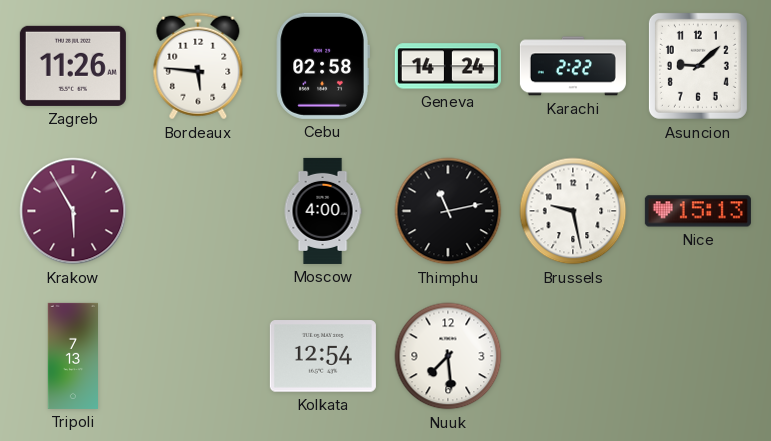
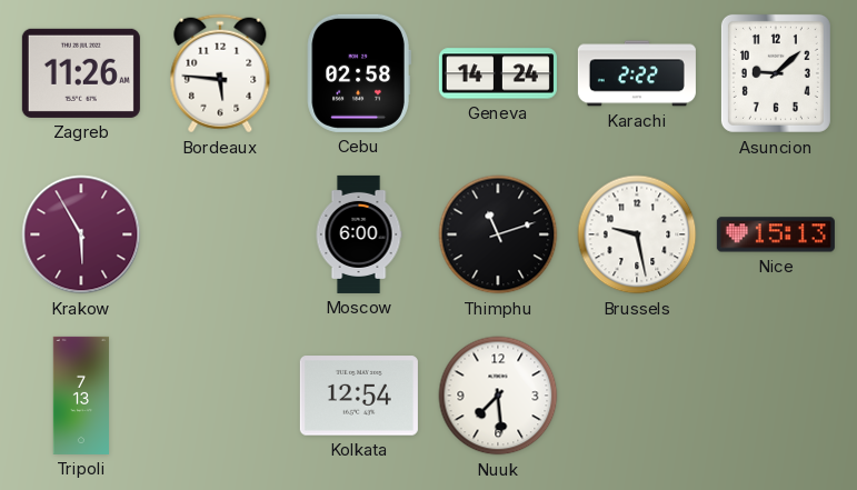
Moscow: 4:00 -> 6:00 (359, 234)
Thimphu: 11:13 -> 11:12 (498, 234)
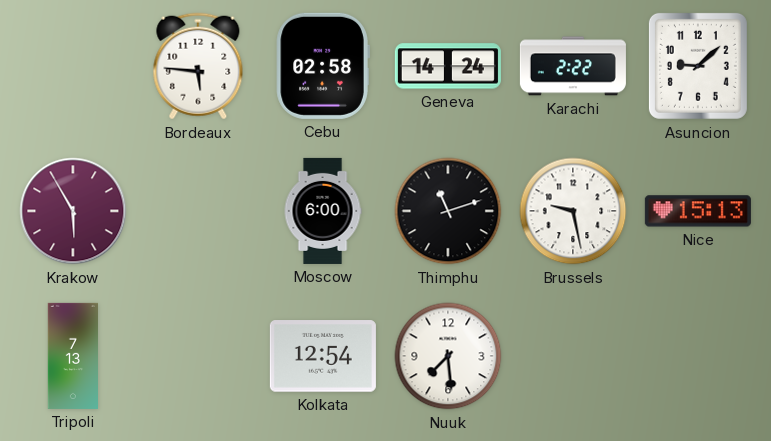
Zagreb: 11:26 -> none (81, 73)
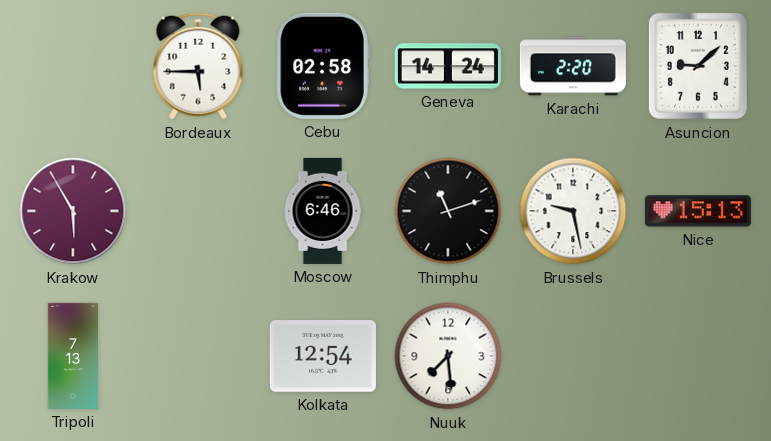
Bordeaux: 5:46 -> 5:45 (198, 66)
Karachi: 2:22 -> 2:20 (573, 66)
Moscow: 6:00 -> 6:46 (323, 211)
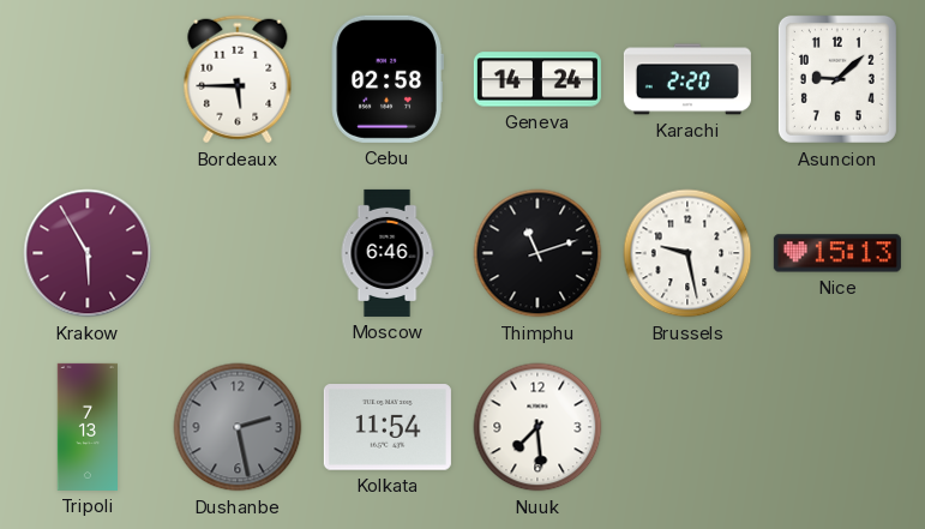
Dushanbe: none -> 2:28 (238, 427)
Kolkata: 12:54 -> 11:54 (388, 427)
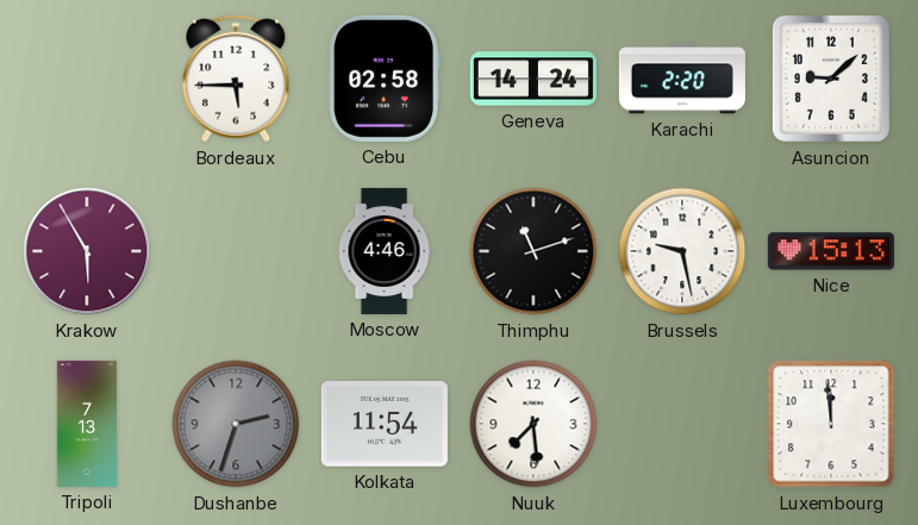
Moscow: 6:46 -> 4:46 (385, 251)
Dushanbe: 2:28 -> 2:33 (236, 424)
Luxembourg: none -> 11:59 (831, 424)
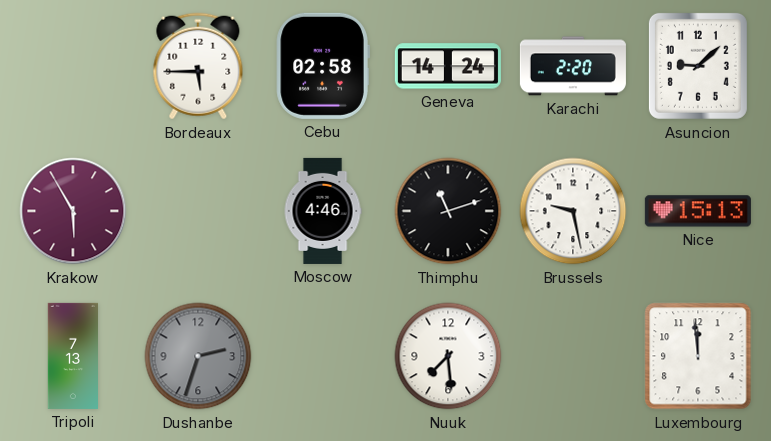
Kolkata: 11:54 -> none (385, 424)
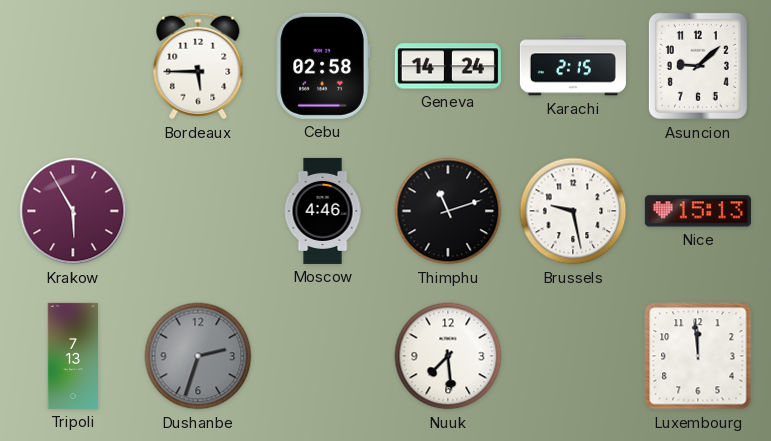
Karachi: 2:20 -> 2:15 (573, 66)
